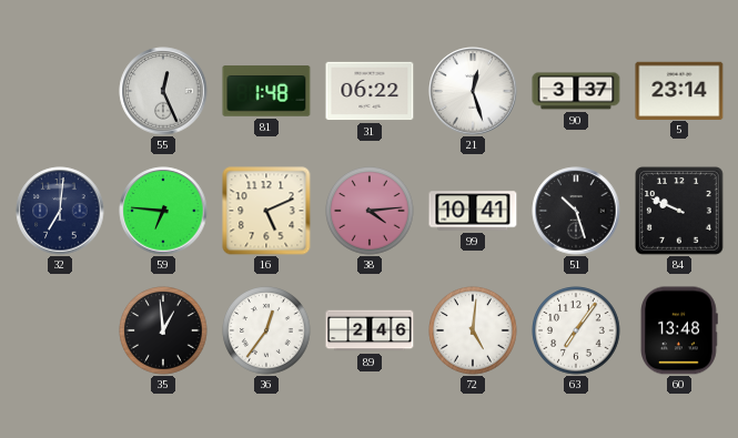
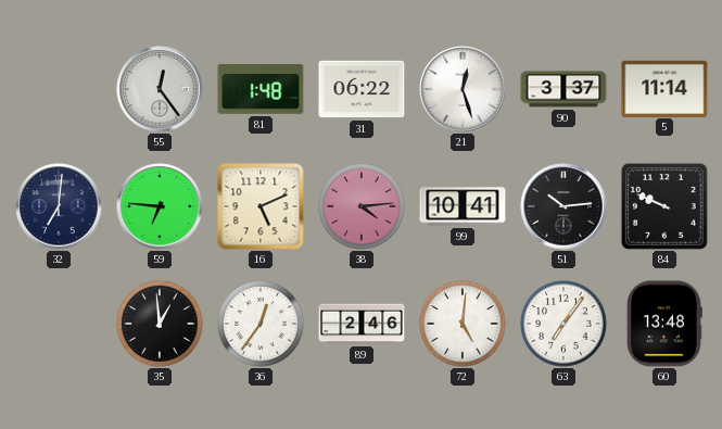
55: 12:26 -> 12:24 (160, 89)
5: 23:14 -> 11:14 (664, 88)
51: 10:27 -> 10:14 (563, 206)
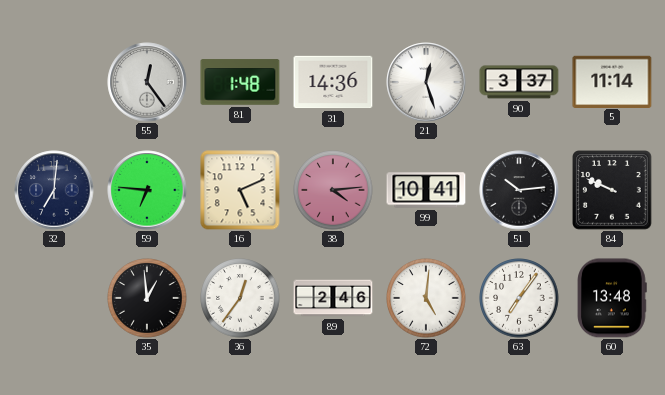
31: 06:22 -> 14:36 (333, 82)
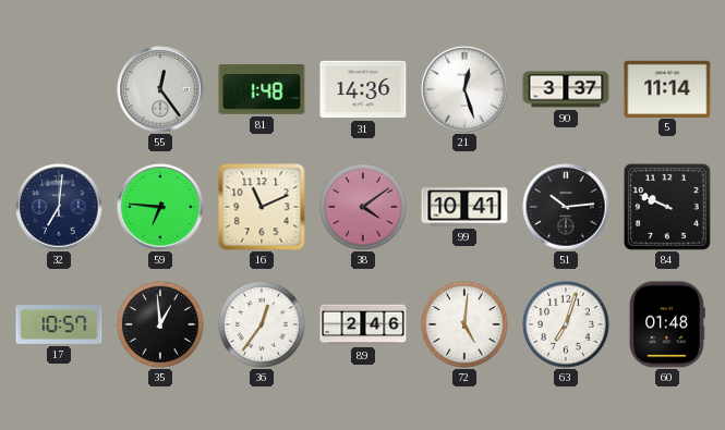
16: 5:11 -> 11:11 (262, 207)
38: 4:14 -> 4:09 (363, 207)
17: none -> 10:57 (59, 325)
63: 7:06 -> 7:03 (566, 324)
60: 13:48 -> 01:48 (667, 324)
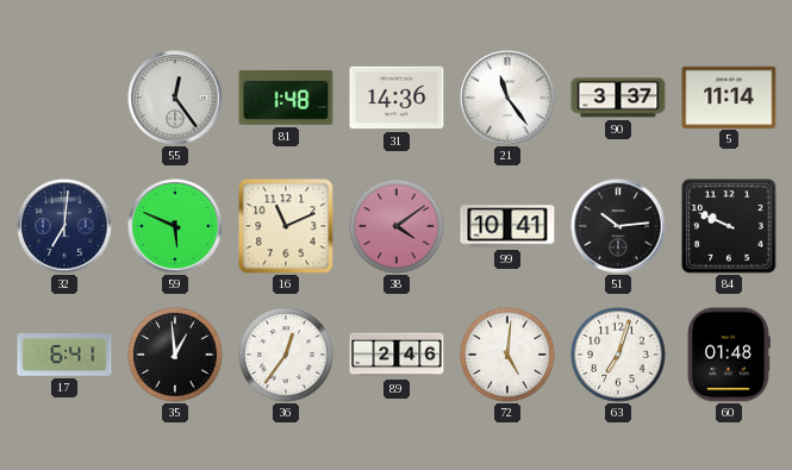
21: 12:27 -> 11:24 (507, 98)
59: 6:46 -> 5:49 (175, 226)
17: 10:57 -> 6:41 (64, 356)
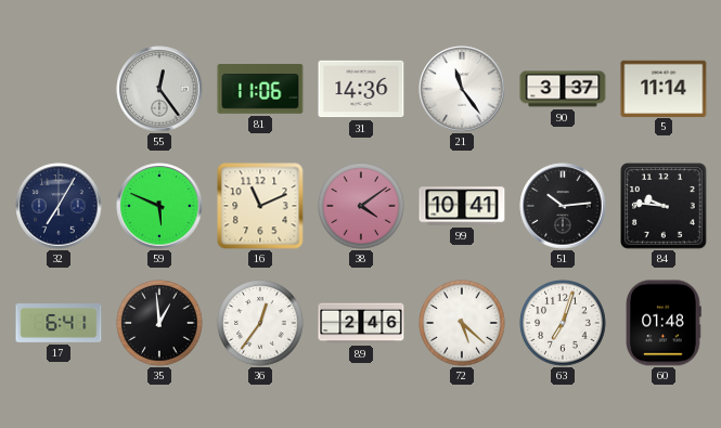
81: 1:48 -> 11:06 (260, 89)
32: 7:01 -> 7:05 (59, 206)
84: 9:49 -> 9:46 (664, 206)
72: 5:01 -> 5:22 (462, 323)
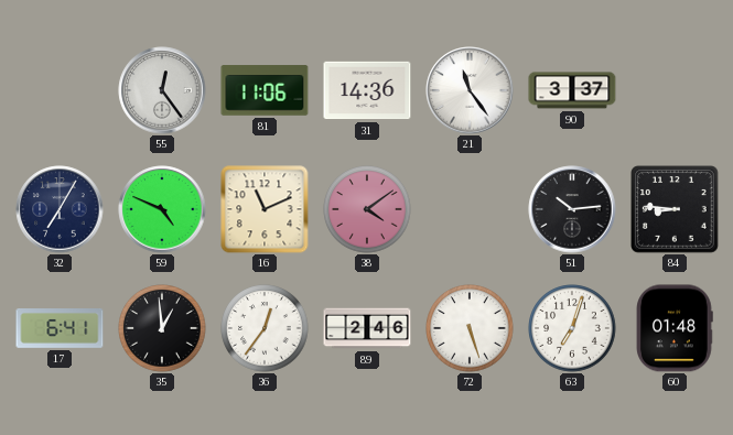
5: 11:14 -> none (664, 88)
59: 5:49 -> 4:49 (162, 209)
99: 10:41 -> none (462, 206)
84: 9:46 -> 8:46 (675, 209)
72: 5:22 -> 5:27 (470, 328)
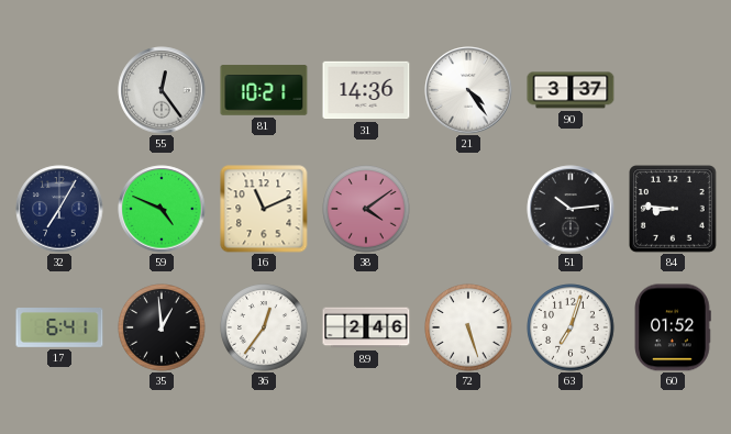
81: 11:06 -> 10:21 (264, 90)
21: 11:24 -> 4:24 (468, 90)
60: 01:48 -> 01:52 (673, 327)
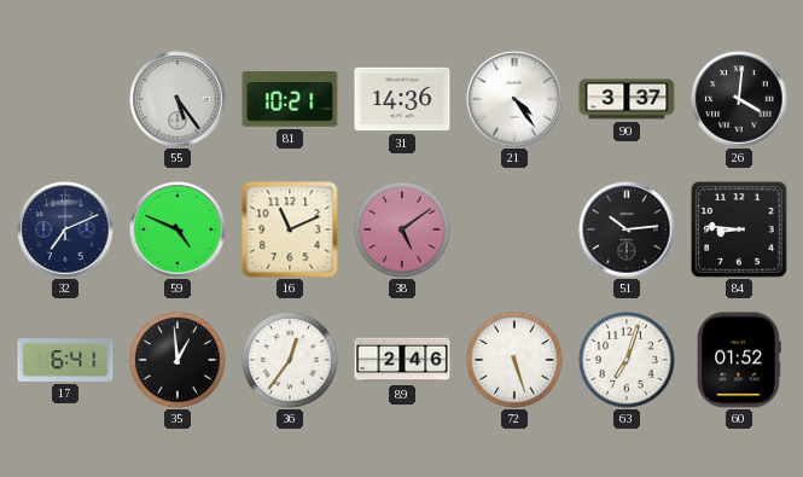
55: 12:24 -> 5:24 (178, 99)
26: none -> 4:01 (739, 99)
32: 7:05 -> 7:11 (65, 229)
38: 4:09 -> 5:09 (402, 229)
